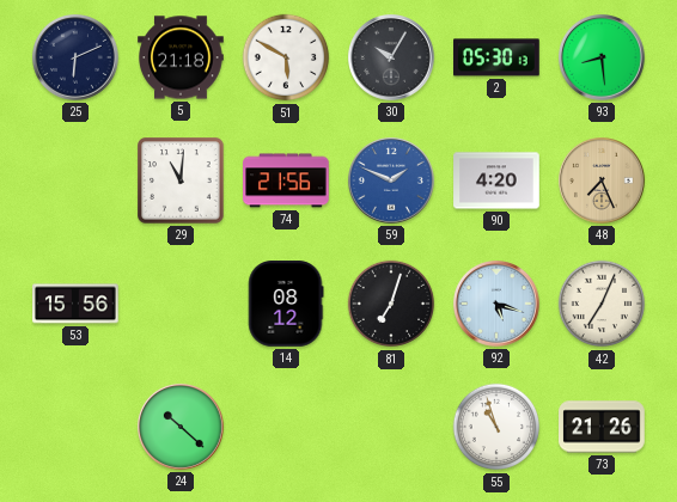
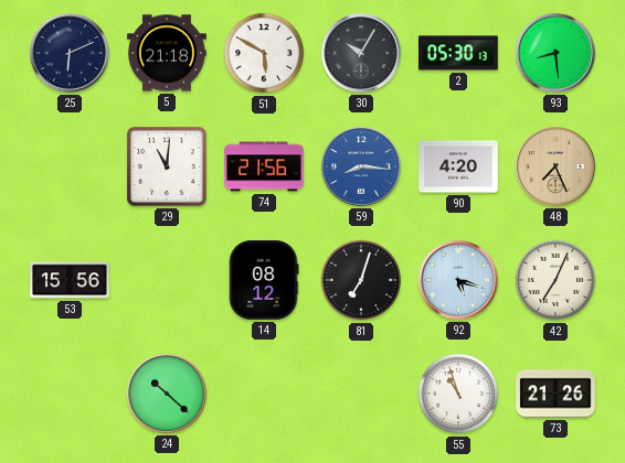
59: 1:49 -> 8:16 (362, 168)
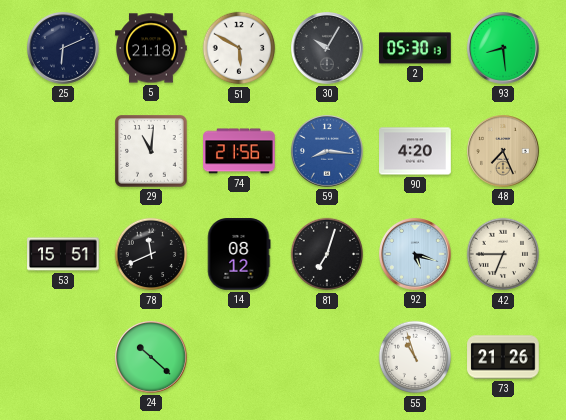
53: 15:56 -> 15:51 (63, 254)
78: none -> 11:41 (151, 254)
42: 7:04 -> 6:45 (503, 254)
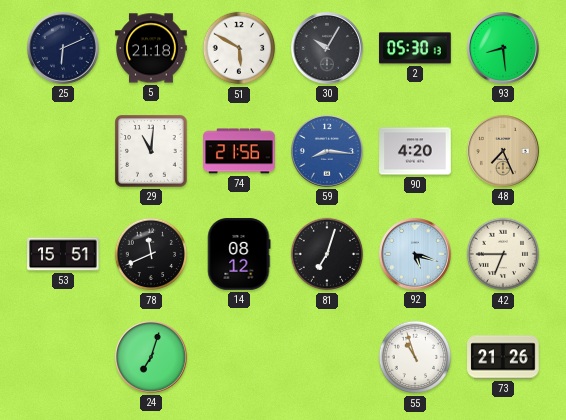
24: 10:22 -> 7:03 (152, 358)
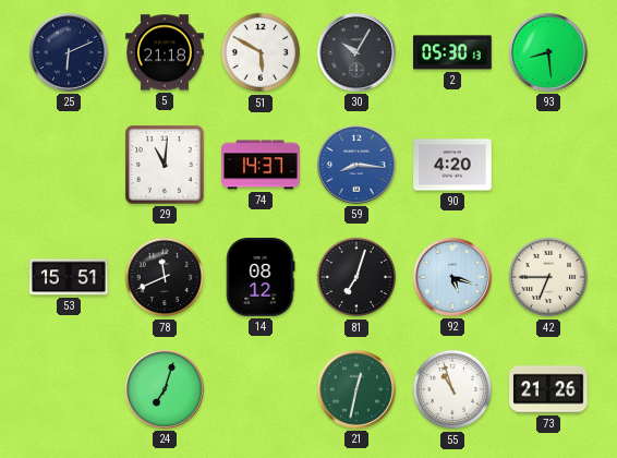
74: 21:56 -> 14:37 (261, 165)
48: 7:26 -> none (504, 152)
21: none -> 12:32 (358, 390)
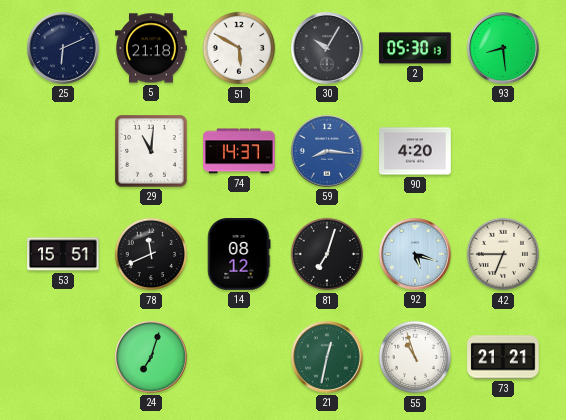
73: 21:26 -> 21:21 (503, 357)
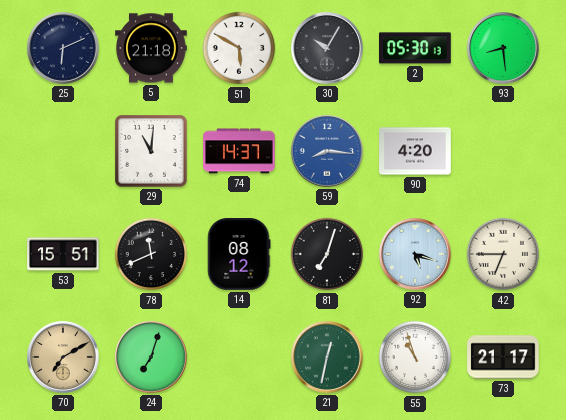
70: none -> 7:10 (64, 358)
73: 21:21 -> 21:17 (503, 357)
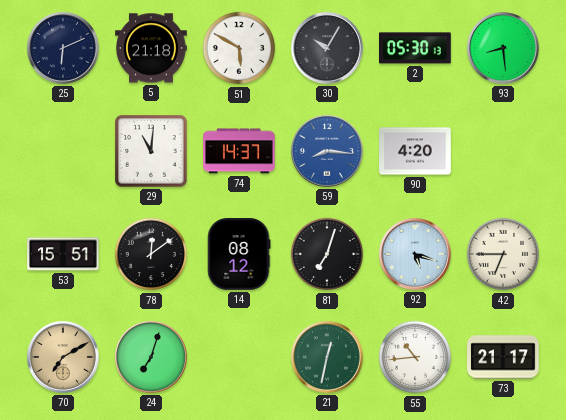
78: 11:41 -> 12:09 (151, 254)
55: 10:57 -> 10:44 (415, 357)
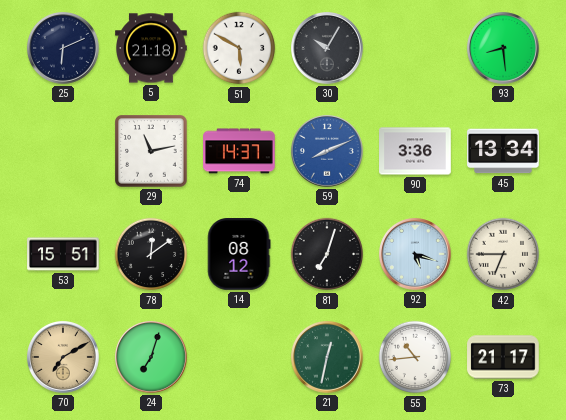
2: 05:30 -> none (416, 48)
29: 11:01 -> 11:13 (151, 151)
59: 8:16 -> 8:11 (328, 152)
90: 4:20 -> 3:36 (415, 151)
45: none -> 13:34 (503, 151)
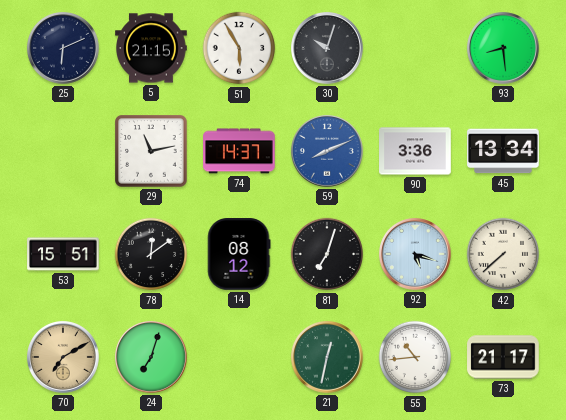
5: 21:18 -> 21:15 (151, 48)
51: 5:50 -> 5:55 (239, 48)
30: 10:05 -> 10:03 (328, 49)
42: 6:45 -> 7:38 (503, 254)
